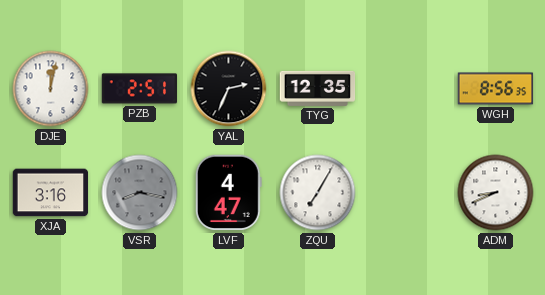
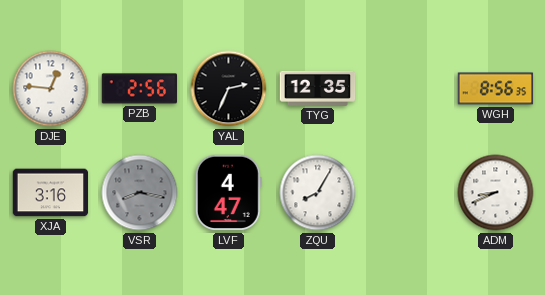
DJE: 12:02 -> 12:46 (51, 89)
PZB: 2:51 -> 2:56 (140, 89)
ZQU: 7:05 -> 8:05 (318, 193)
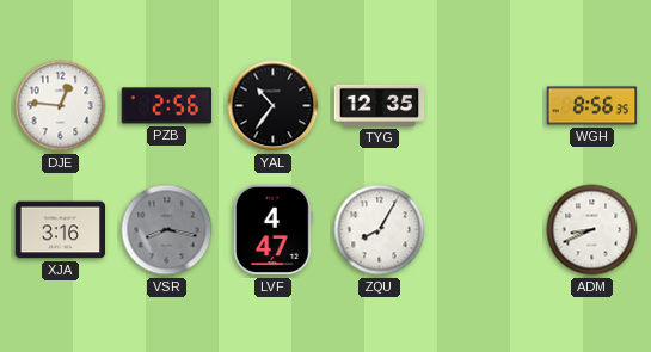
YAL: 2:34 -> 10:36 (274, 106)
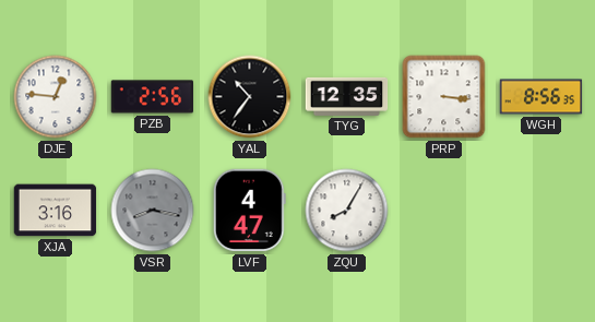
PRP: none -> 3:16 (444, 97)
ADM: 8:41 -> none (592, 230)
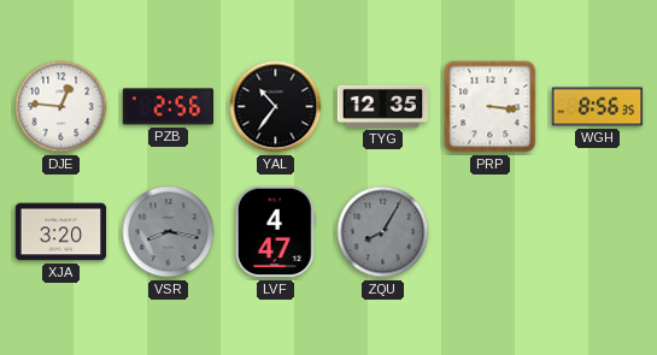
XJA: 3:16 -> 3:20 (61, 232)
ZQU dial: white -> grey (383, 232)
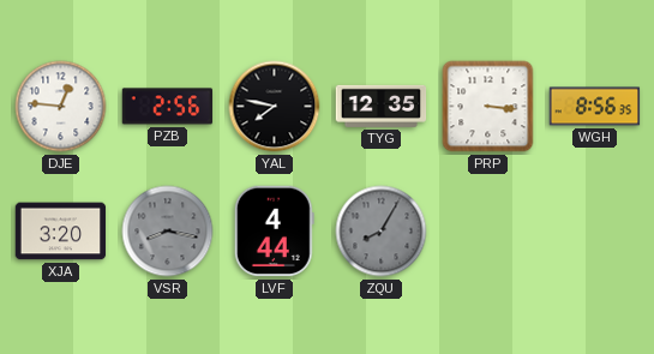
YAL: 10:36 -> 7:47 (275, 107)
LVF: 4:47 -> 4:44 (274, 232)
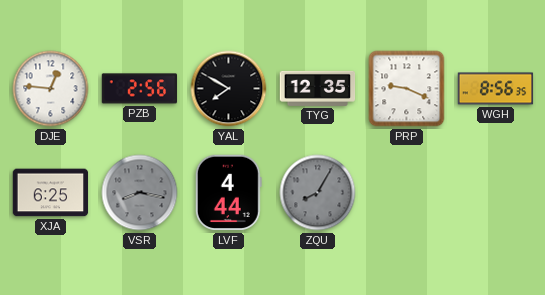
YAL: 7:47 -> 7:50 (229, 89)
PRP: 3:16 -> 9:19 (407, 89)
XJA: 3:20 -> 6:25 (51, 193)
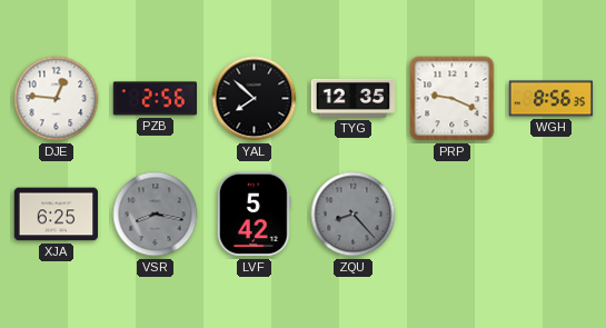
YAL: 7:50 -> 7:52 (255, 99)
LVF: 4:44 -> 5:42 (254, 215)
ZQU: 8:05 -> 8:23 (354, 215)
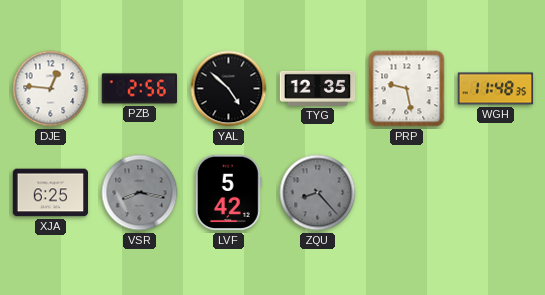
YAL: 7:52 -> 4:52 (229, 89)
PRP: 9:19 -> 9:28 (407, 89)
WGH: 8:56 -> 11:48 (496, 89)
